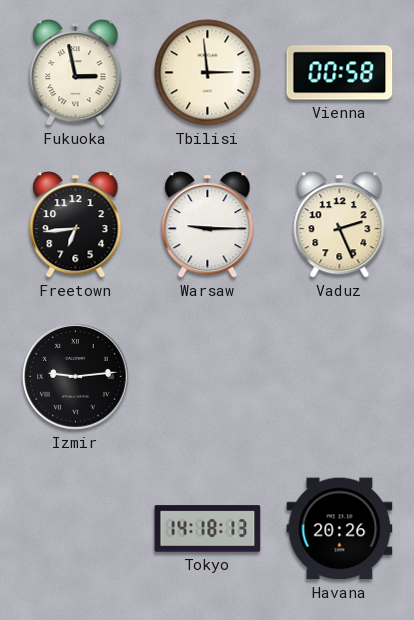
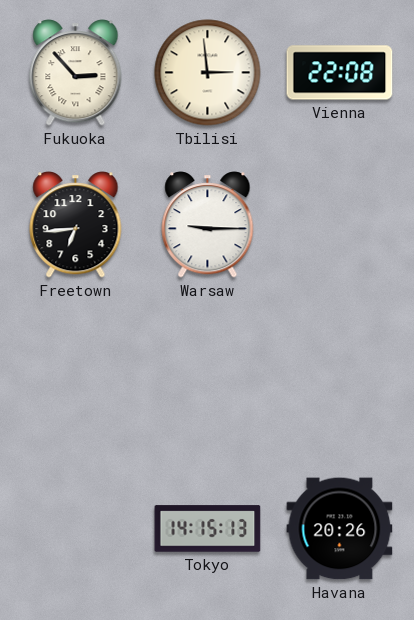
Fukuoka: 2:58 -> 2:53 (76, 73)
Vienna: 00:58 -> 22:08 (340, 73)
Vaduz: 2:26 -> none (340, 225)
Izmir: 9:14 -> none (76, 377)
Tokyo: 14:18 -> 14:15 (208, 529)
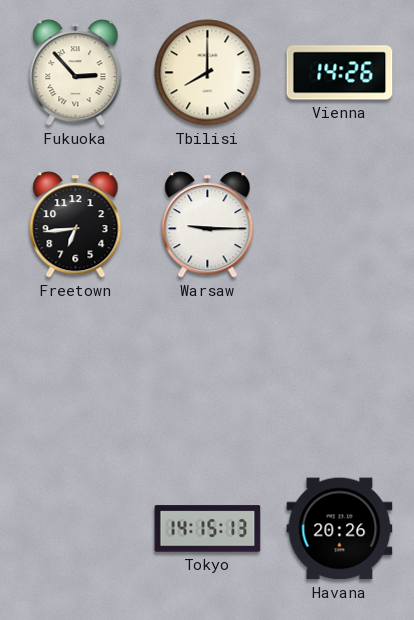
Tbilisi: 2:59 -> 8:00 (208, 73)
Vienna: 22:08 -> 14:26 (340, 73)
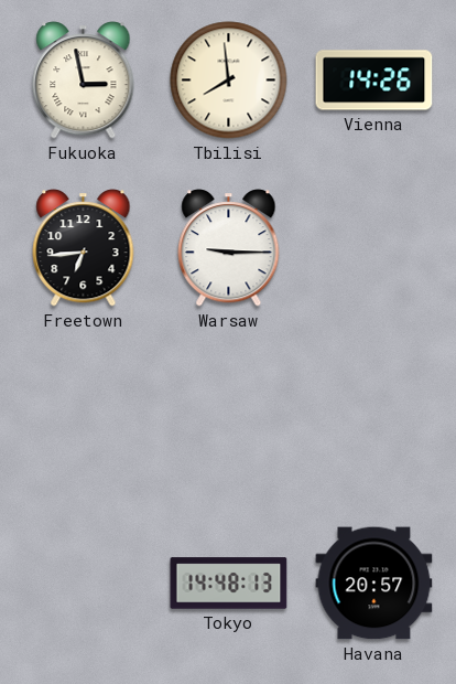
Fukuoka: 2:53 -> 2:58 (84, 81)
Tbilisi: 8:00 -> 7:59 (229, 81)
Tokyo: 14:15 -> 14:48 (229, 584)
Havana: 20:26 -> 20:57 (374, 584)
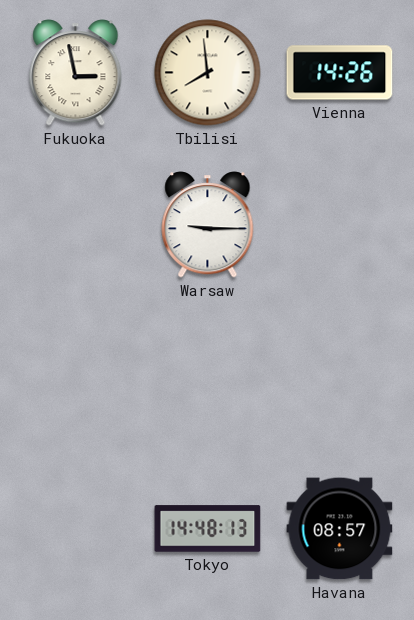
Freetown: 6:44 -> none (84, 248)
Havana: 20:57 -> 08:57 (340, 529)
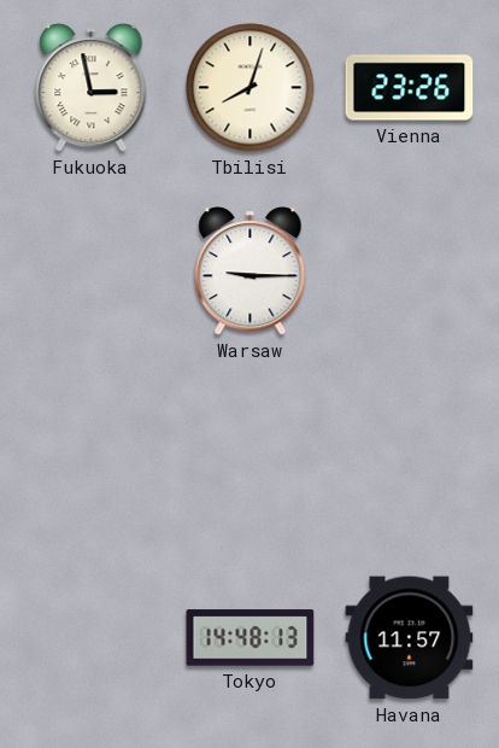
Tbilisi: 7:59 -> 8:03 (251, 88)
Vienna: 14:26 -> 23:26 (410, 88)
Havana: 08:57 -> 11:57 (410, 638)
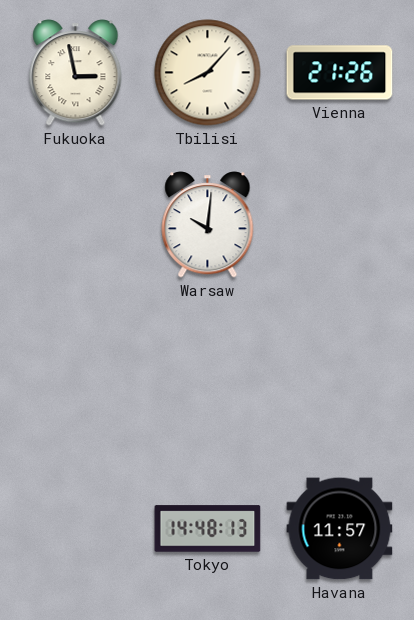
Tbilisi: 8:03 -> 8:07 (208, 73)
Vienna: 23:26 -> 21:26 (340, 73)
Warsaw: 9:15 -> 10:01 (208, 225)
